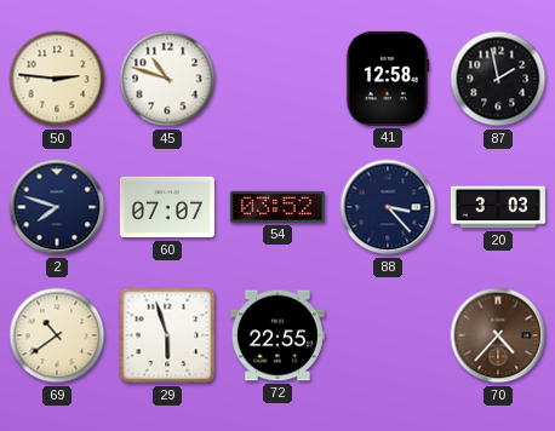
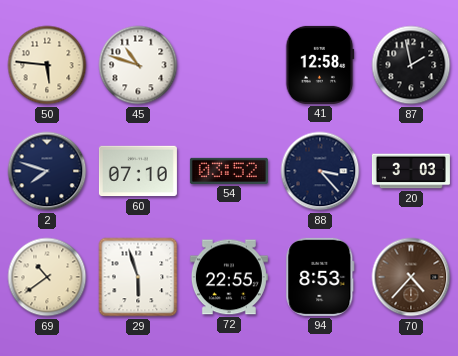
50: 2:46 -> 5:46 (47, 65)
60: 07:07 -> 07:10 (138, 171)
94: none -> 8:53 (320, 277)
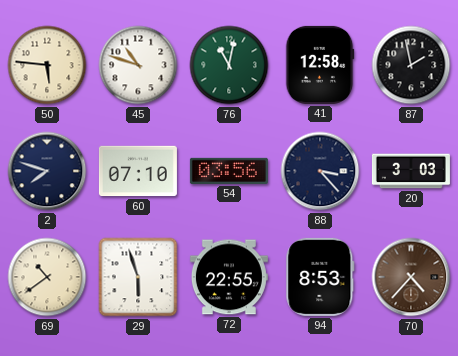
76: none -> 11:02 (229, 65)
54: 03:52 -> 03:56 (229, 171)
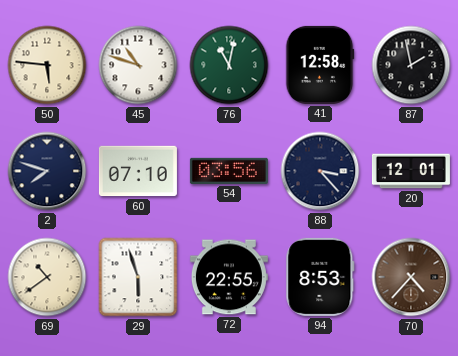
20: 3:03 -> 12:01 (411, 171)
